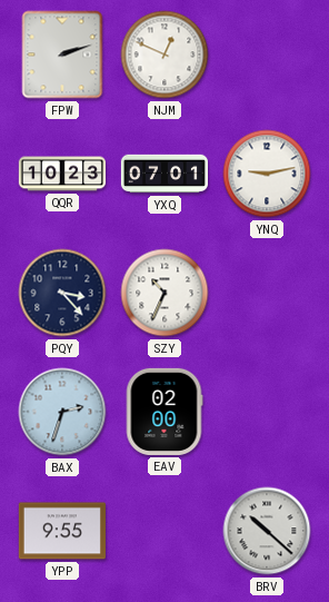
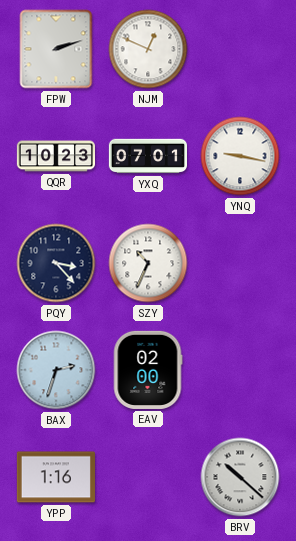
YNQ: 9:13 -> 9:17 (240, 156)
YPP: 9:55 -> 1:16 (56, 477)
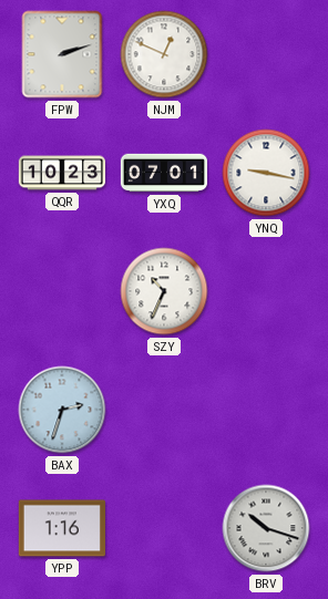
PQY: 3:23 -> none (56, 263)
EAV: 02:00 -> none (148, 370)
BRV: 10:22 -> 10:18 (266, 528)
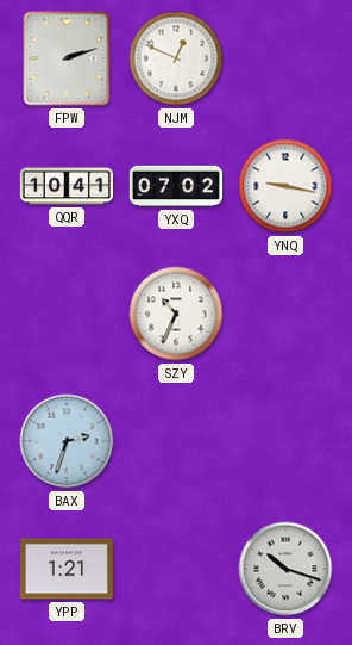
QQR: 10:23 -> 10:41 (65, 186)
YXQ: 07:01 -> 07:02 (175, 186)
YPP: 1:16 -> 1:21 (67, 569)
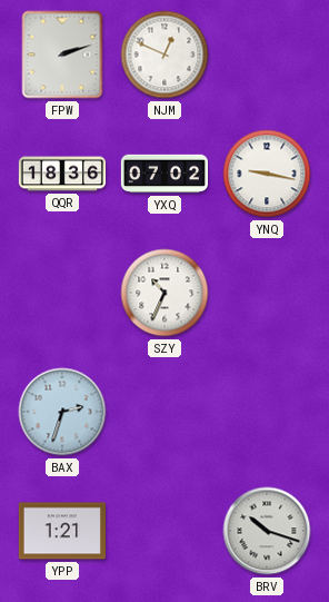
QQR: 10:41 -> 18:36 (61, 174)
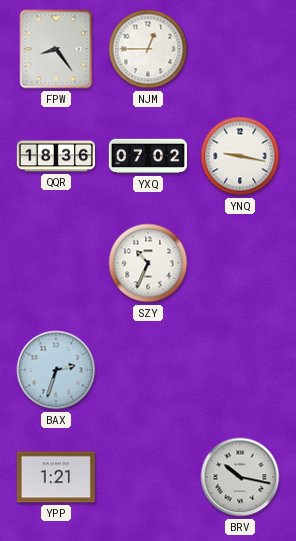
FPW: 2:12 -> 8:24 (56, 49)
NJM: 12:49 -> 12:45 (148, 49)
BRV: 10:18 -> 10:17 (240, 477)
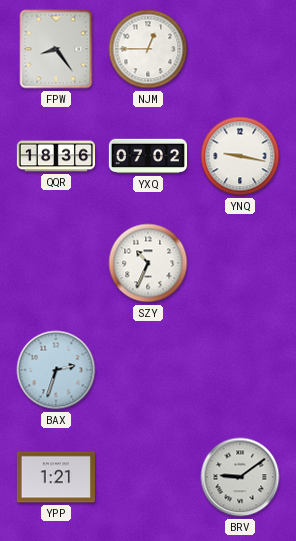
BRV: 10:17 -> 9:09 (240, 477)
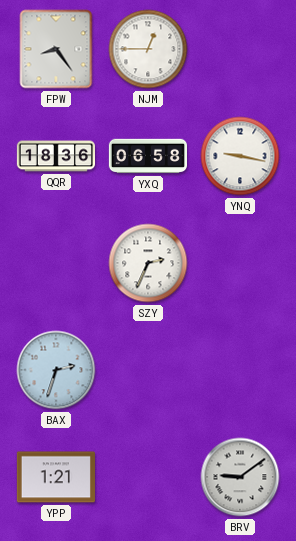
YXQ: 07:02 -> 06:58 (147, 156)
SZY: 10:34 -> 2:34 (148, 263)
